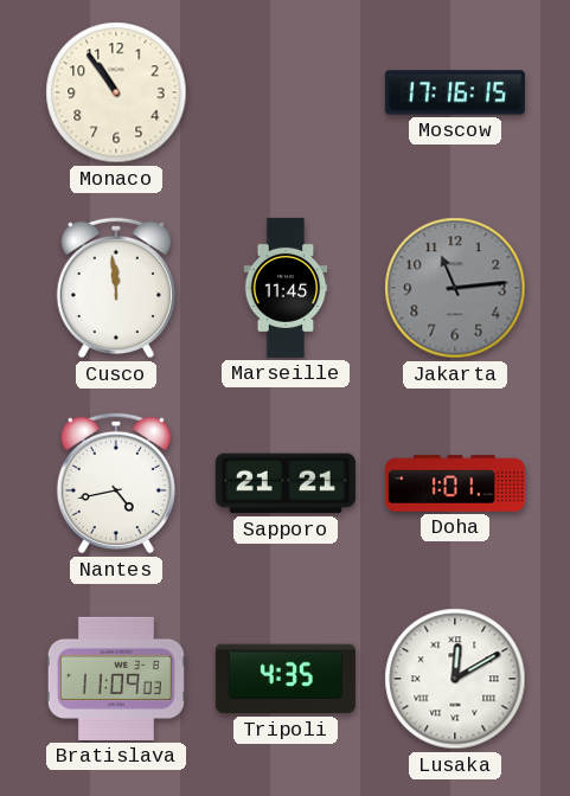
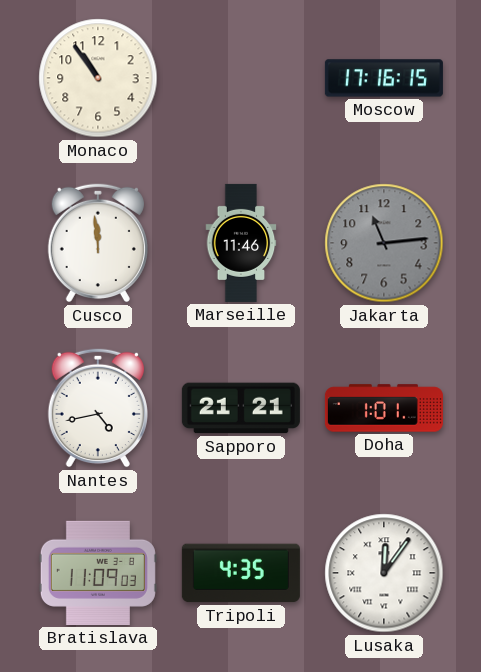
Marseille: 11:45 -> 11:46 (241, 243)
Lusaka: 12:10 -> 12:06 (384, 573)
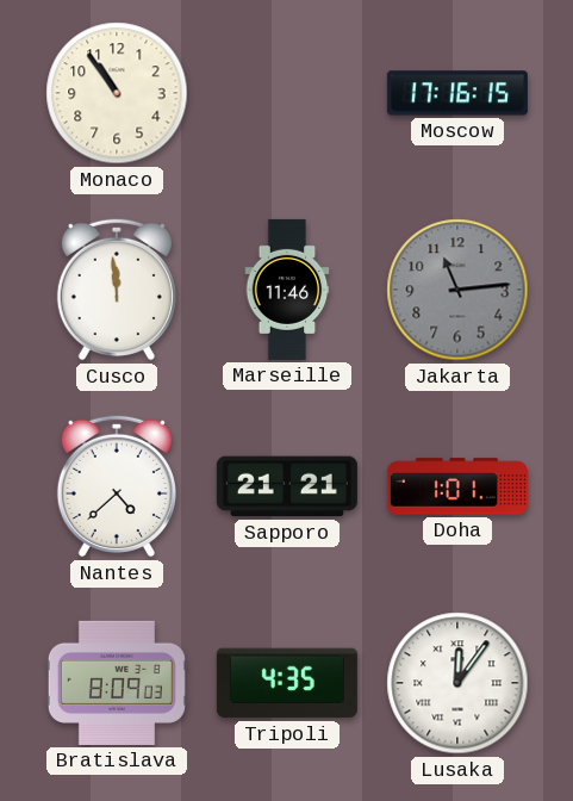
Nantes: 4:43 -> 4:38 (117, 486)
Bratislava: 11:09 -> 8:09 (117, 683)
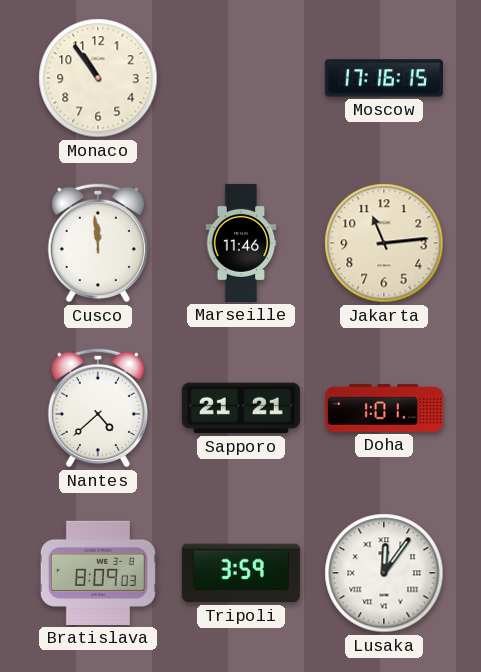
Jakarta dial: grey -> cream (384, 243)
Tripoli: 4:35 -> 3:59 (241, 573)
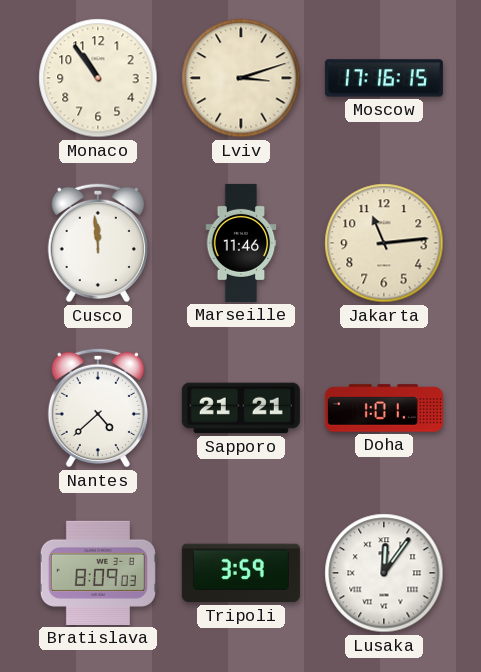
Lviv: none -> 3:12 (241, 78)
